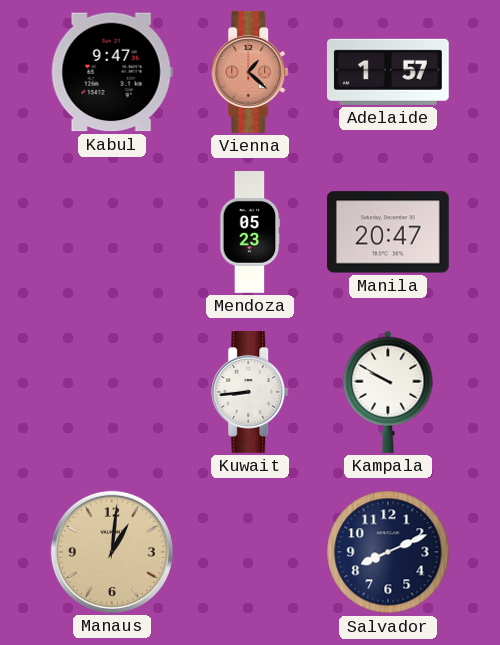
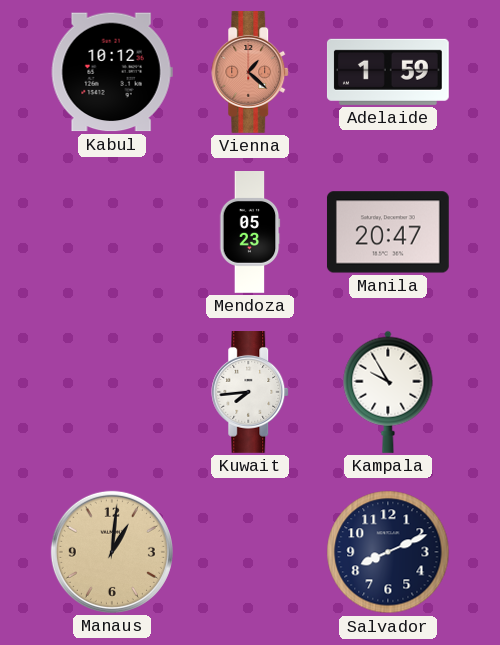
Kabul: 9:47 -> 10:12 (112, 72)
Adelaide: 1:57 -> 1:59 (388, 72)
Kuwait: 8:44 -> 7:44 (251, 393)
Kampala: 9:50 -> 9:55 (388, 392)
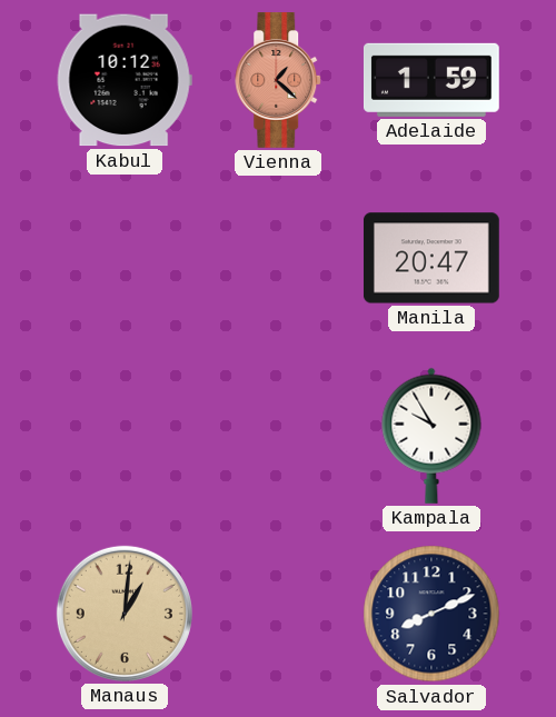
Mendoza: 05:23 -> none (250, 233)
Kuwait: 7:44 -> none (251, 393)
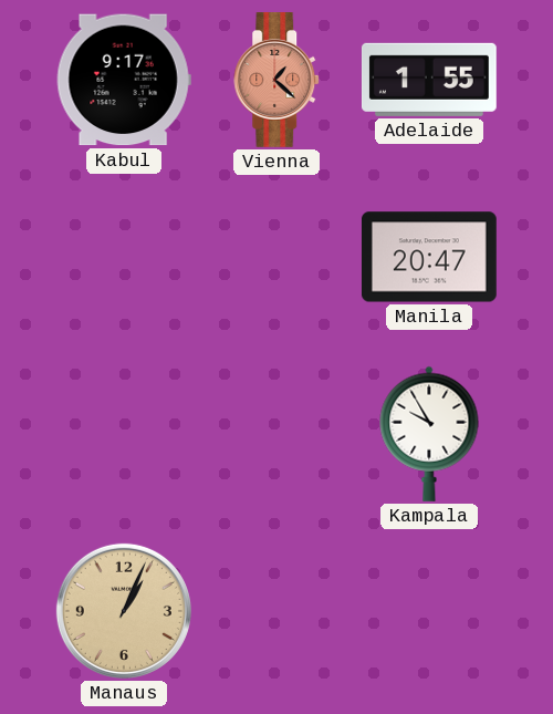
Kabul: 10:12 -> 9:17 (124, 80)
Adelaide: 1:59 -> 1:55 (429, 80)
Manaus: 1:01 -> 1:04 (124, 611)
Salvador: 8:11 -> none (431, 614)
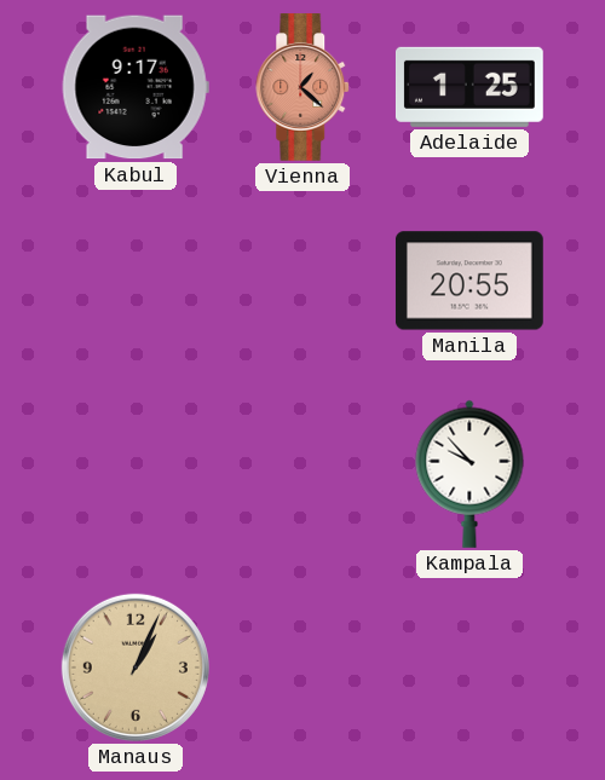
Adelaide: 1:55 -> 1:25 (469, 87)
Manila: 20:47 -> 20:55 (469, 281)
Kampala: 9:55 -> 9:53 (469, 474)
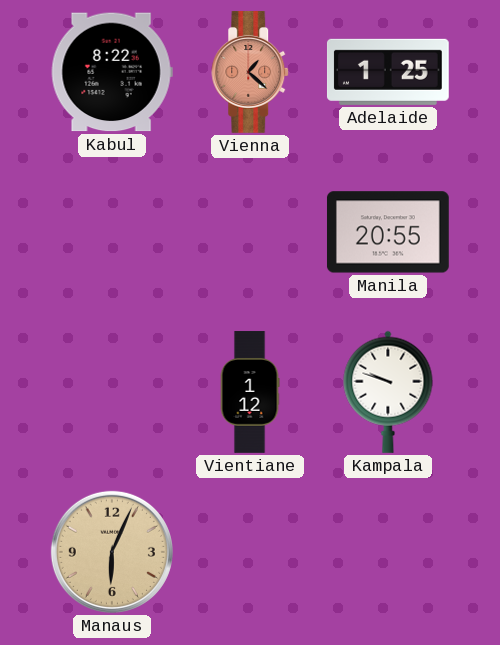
Kabul: 9:17 -> 8:22 (112, 72)
Vientiane: none -> 1:12 (250, 392)
Kampala: 9:53 -> 9:48 (388, 392)
Manaus: 1:04 -> 6:04 (112, 552)
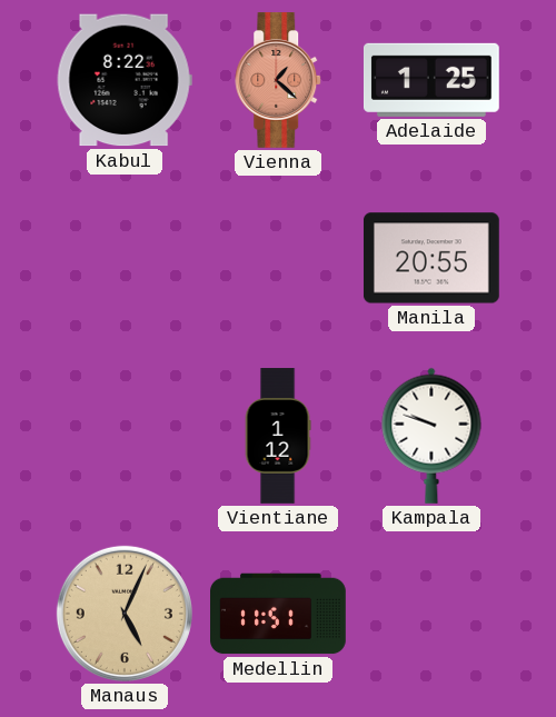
Manaus: 6:04 -> 5:04 (125, 614)
Medellin: none -> 11:51 (279, 614)
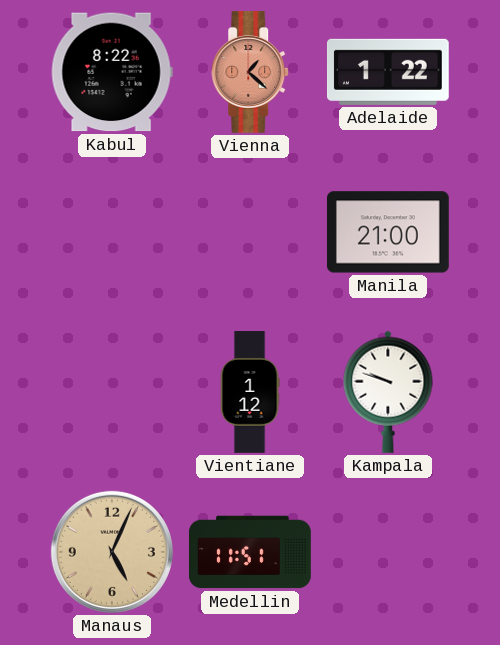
Adelaide: 1:25 -> 1:22 (388, 72)
Manila: 20:55 -> 21:00 (388, 232)
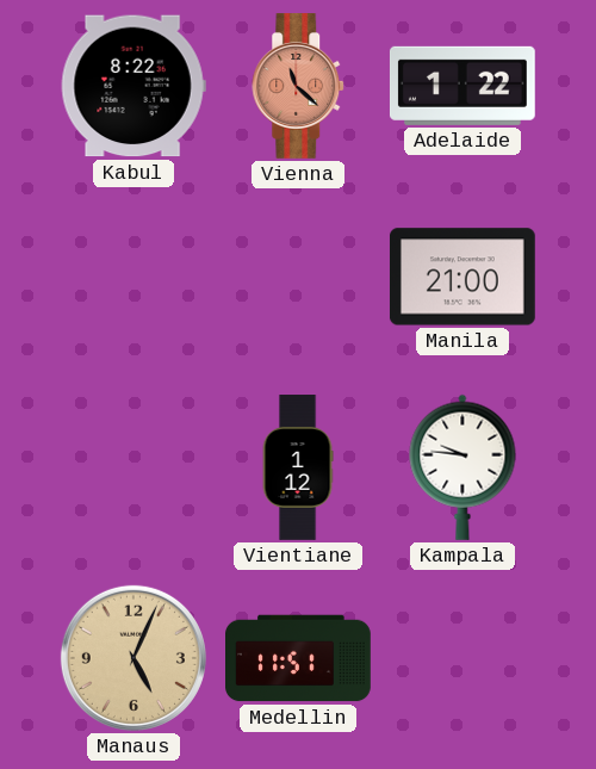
Vienna: 1:22 -> 11:22 (299, 87)
Kampala: 9:48 -> 9:46 (462, 467)
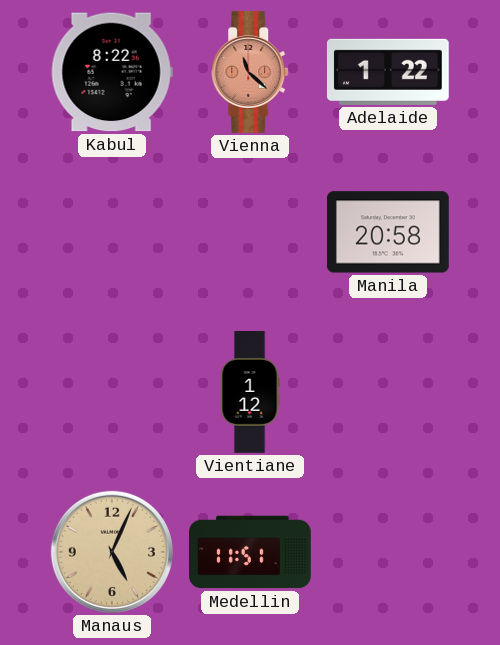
Manila: 21:00 -> 20:58 (388, 232)
Kampala: 9:46 -> none (462, 467)
